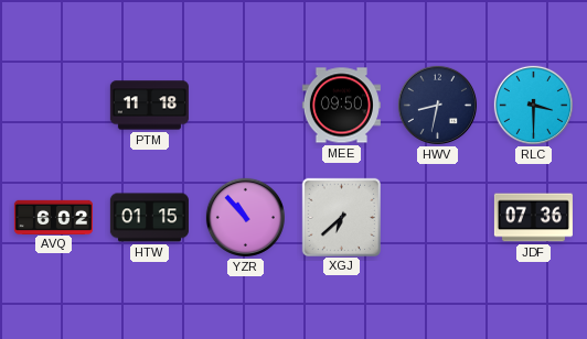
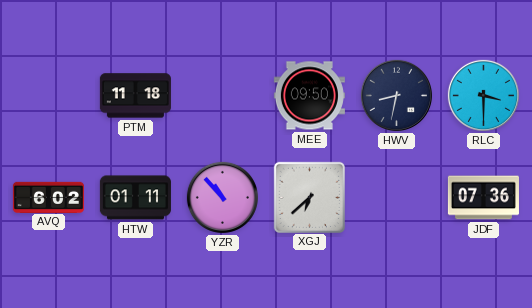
HTW: 01:15 -> 01:11 (135, 198)
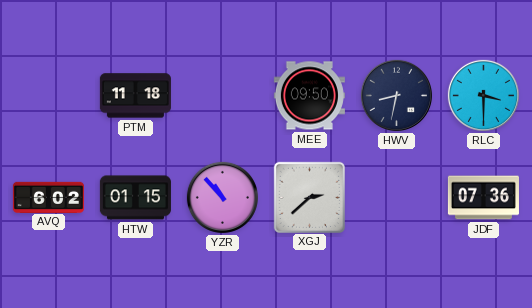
HTW: 01:11 -> 01:15 (135, 198)
XGJ: 6:38 -> 2:38 (309, 197)
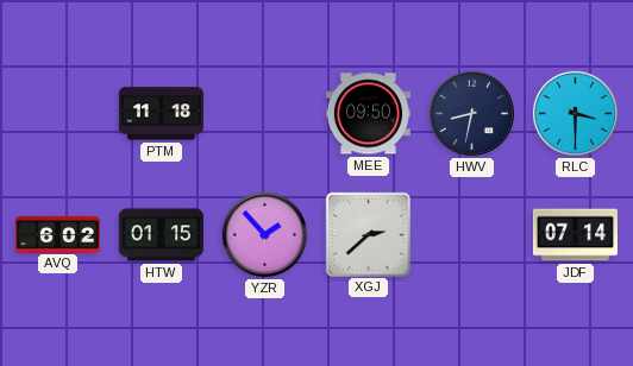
YZR: 10:53 -> 1:53 (264, 234)
JDF: 07:36 -> 07:14 (575, 235)
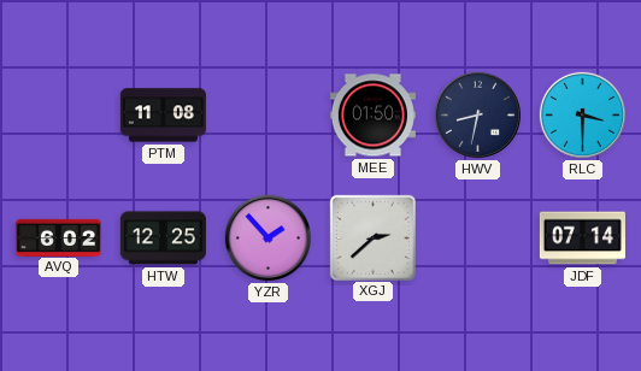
PTM: 11:18 -> 11:08 (163, 116)
MEE: 09:50 -> 01:50 (372, 116)
HTW: 01:15 -> 12:25 (163, 238)
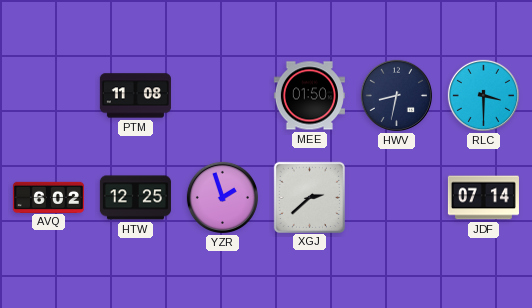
YZR: 1:53 -> 1:57 (222, 197)
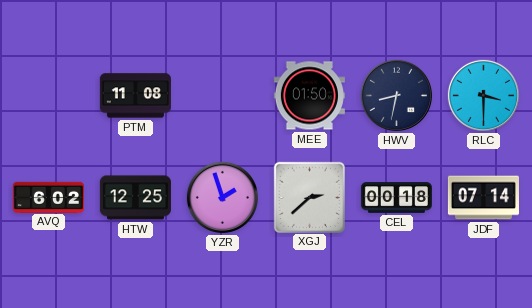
CEL: none -> 00:18 (396, 198)
